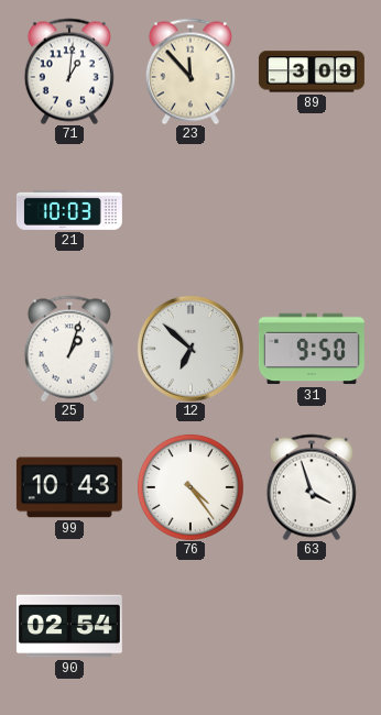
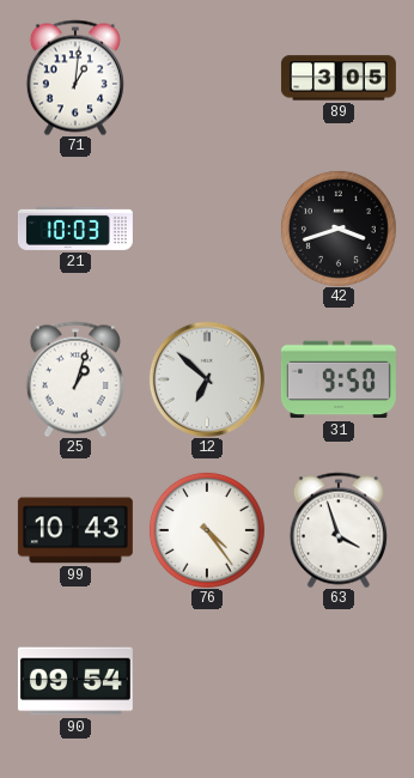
23: 11:53 -> none (190, 71)
89: 3:09 -> 3:05 (339, 78)
42: none -> 3:42 (339, 229)
90: 02:54 -> 09:54 (75, 681)
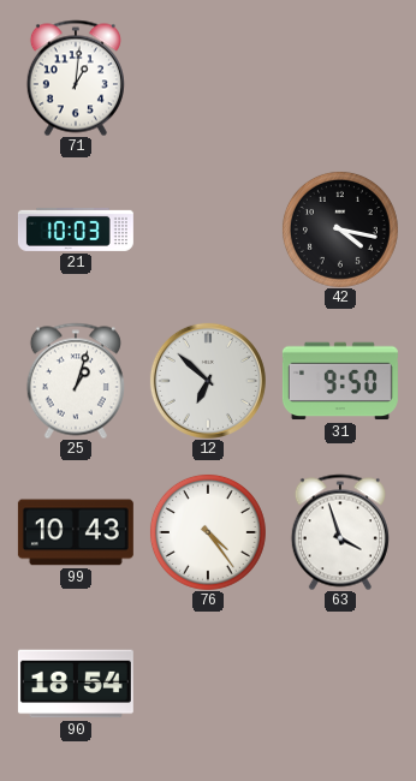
89: 3:05 -> none (339, 78)
42: 3:42 -> 4:17 (340, 229)
90: 09:54 -> 18:54 (76, 684)
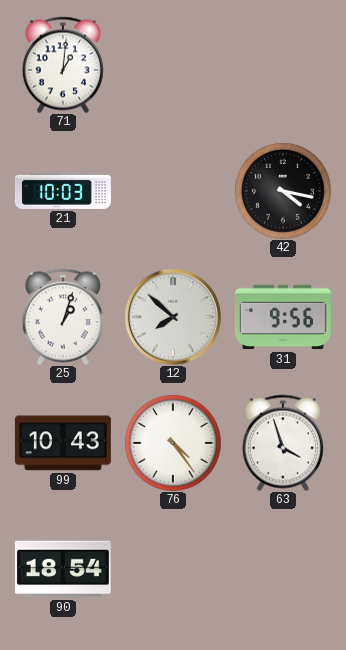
12: 6:52 -> 7:52 (173, 317)
31: 9:50 -> 9:56 (283, 317)
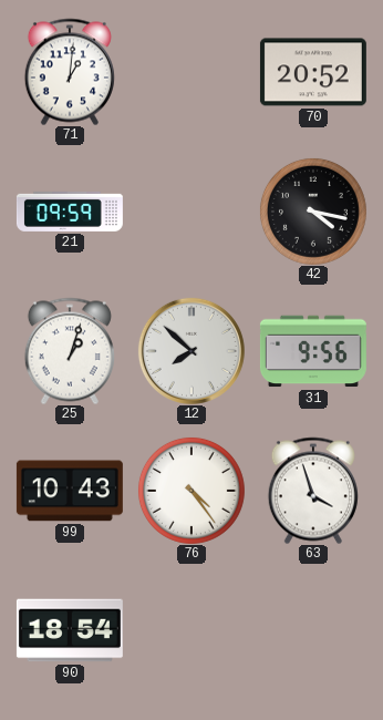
70: none -> 20:52 (313, 72)
21: 10:03 -> 09:59 (70, 212)
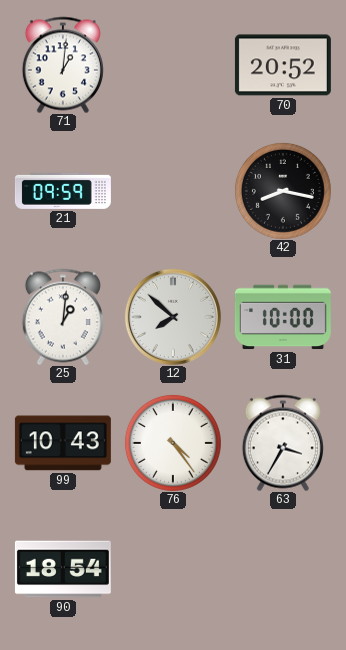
42: 4:17 -> 8:17 (283, 191)
25: 1:03 -> 1:01 (63, 317)
31: 9:56 -> 10:00 (283, 317)
63: 3:57 -> 3:35 (283, 443)
